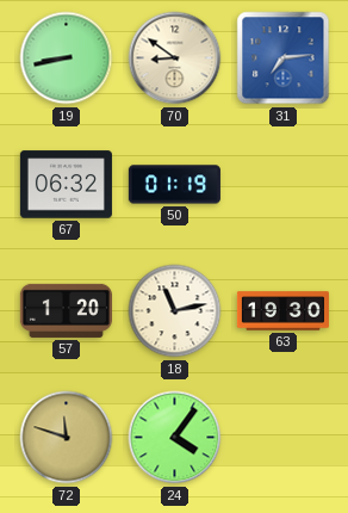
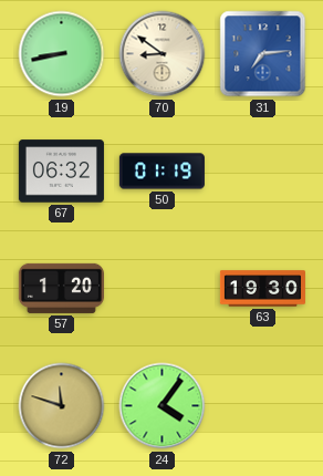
18: 11:13 -> none (175, 311)
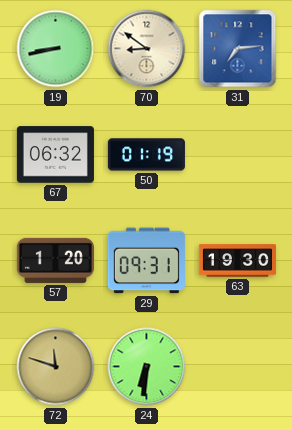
29: none -> 09:31 (146, 261)
24: 4:06 -> 6:31 (147, 367)
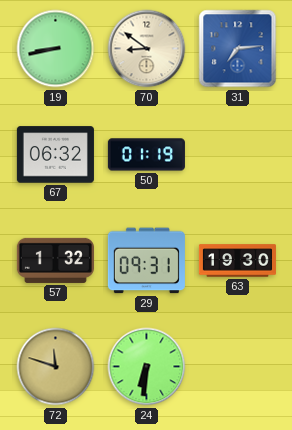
57: 1:20 -> 1:32 (55, 260)
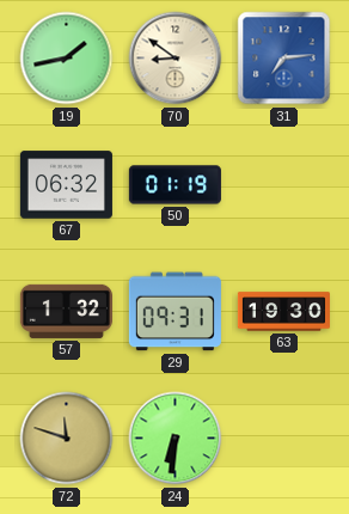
19: 8:43 -> 1:43 (67, 59)
